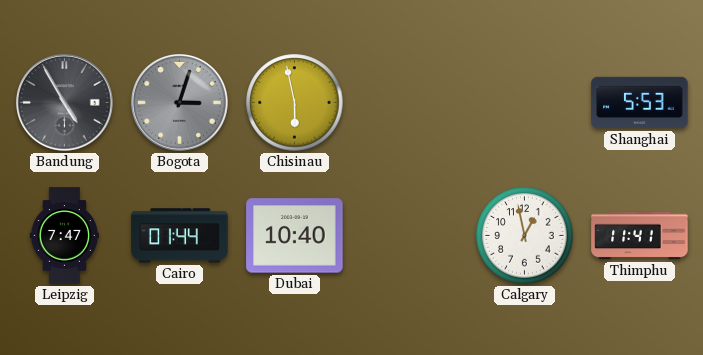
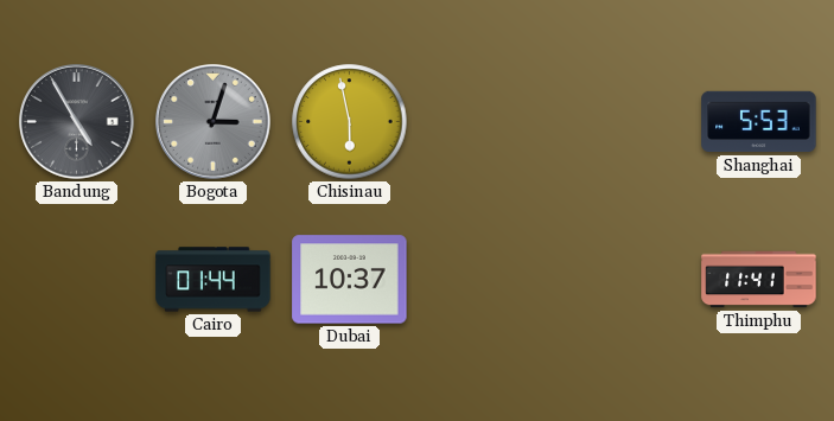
Leipzig: 7:47 -> none (64, 236)
Dubai: 10:40 -> 10:37 (350, 280)
Calgary: 12:58 -> none (525, 236)
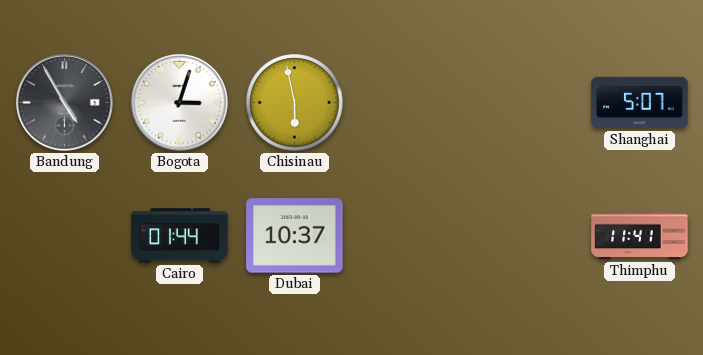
Bogota dial: grey -> white (180, 103)
Shanghai: 5:53 -> 5:07 (640, 103)
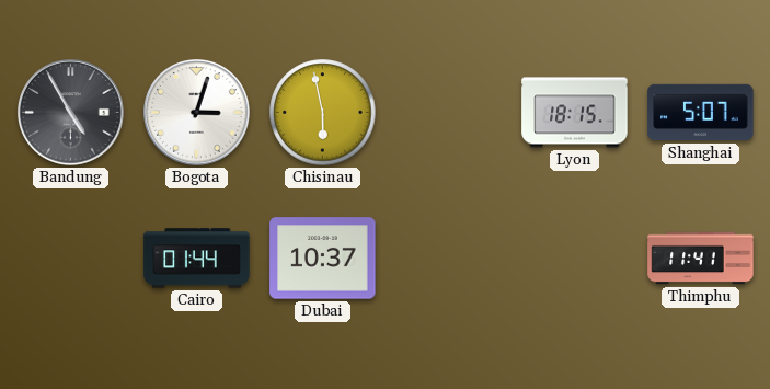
Lyon: none -> 18:15 (575, 113)
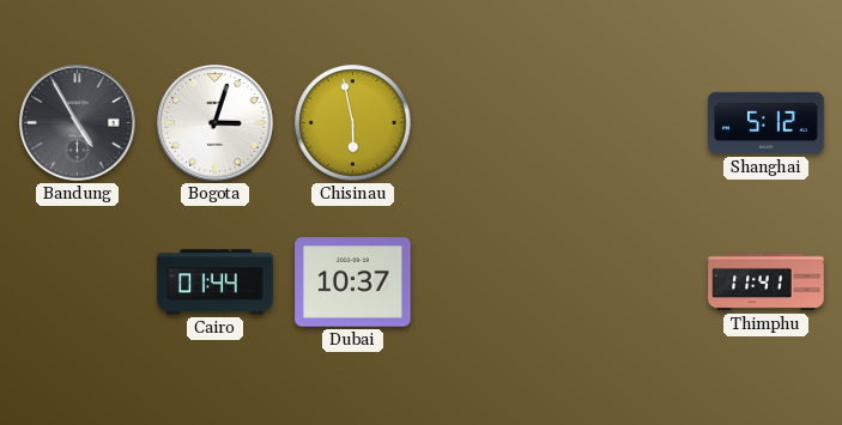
Lyon: 18:15 -> none (575, 113)
Shanghai: 5:07 -> 5:12 (767, 123)
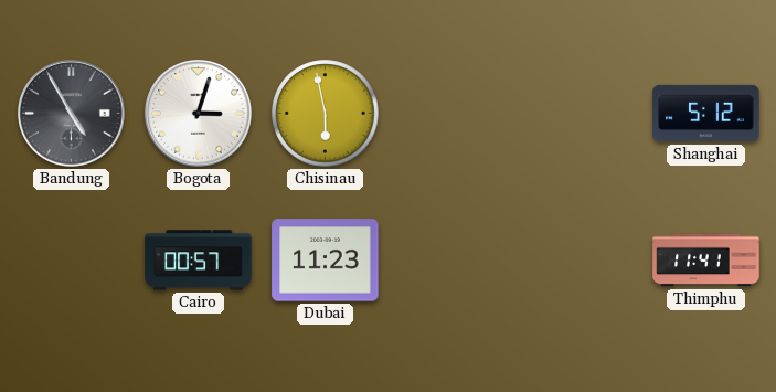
Cairo: 01:44 -> 00:57 (199, 261)
Dubai: 10:37 -> 11:23 (326, 261)
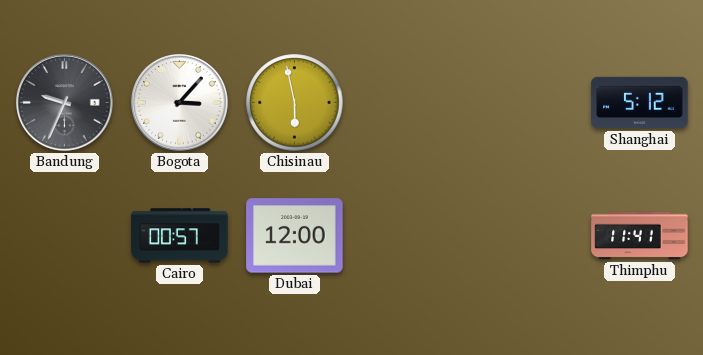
Bandung: 4:55 -> 9:34 (65, 103)
Bogota: 3:03 -> 3:07 (180, 103)
Dubai: 11:23 -> 12:00 (295, 236)
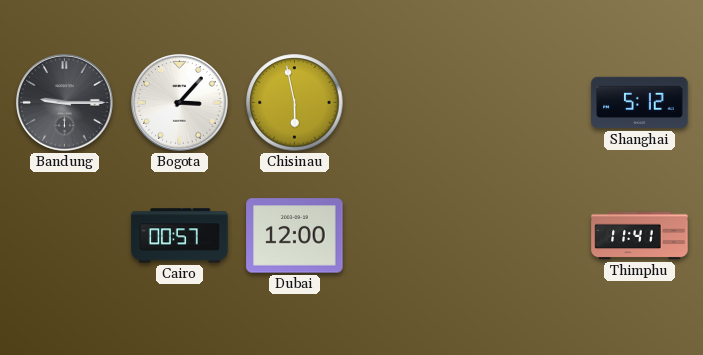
Bandung: 9:34 -> 9:15 (65, 103)
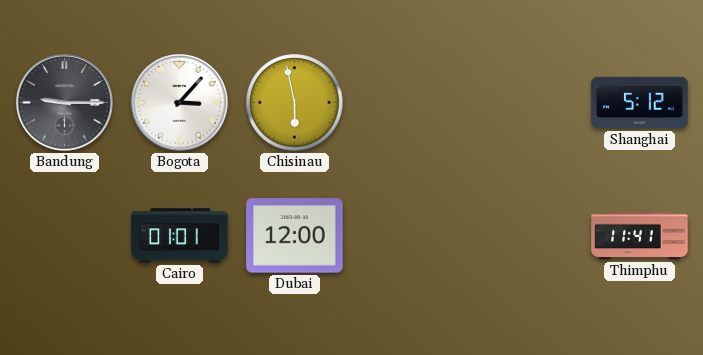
Cairo: 00:57 -> 01:01 (180, 236)
